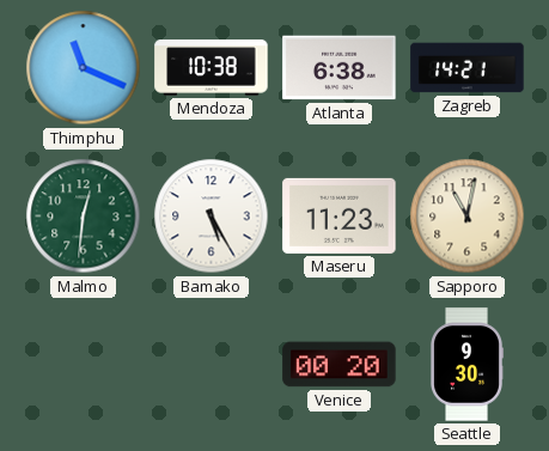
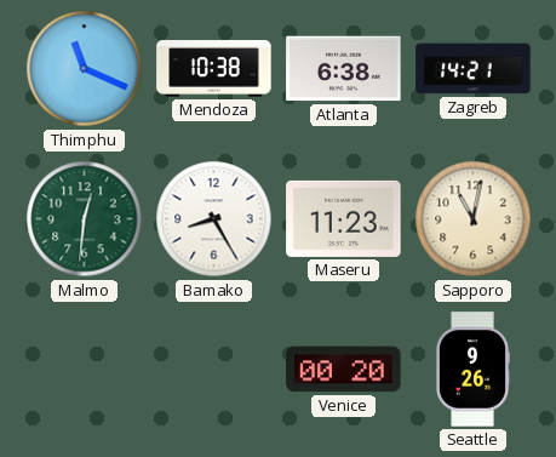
Bamako: 5:25 -> 8:25 (214, 219)
Seattle: 9:30 -> 9:26 (474, 370)
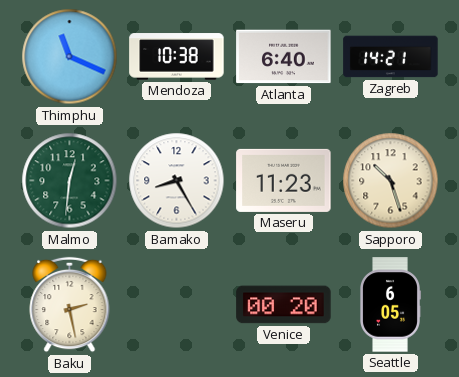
Atlanta: 6:38 -> 6:40 (284, 57)
Sapporo: 11:02 -> 10:27 (391, 181)
Baku: none -> 2:28 (70, 305)
Seattle: 9:26 -> 6:05 (391, 305)
